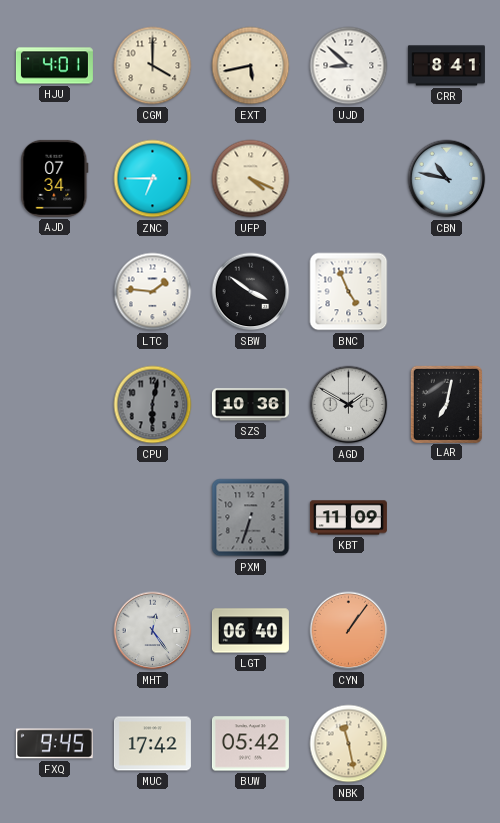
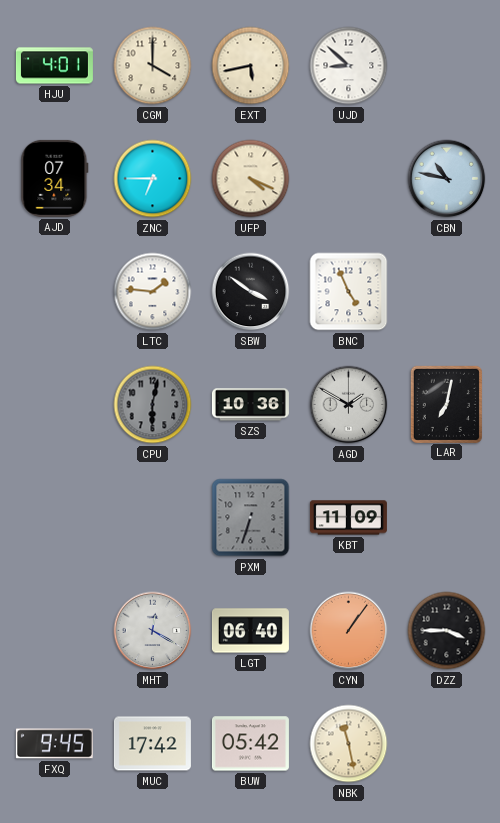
CRR: 8:41 -> none (446, 66)
MHT: 12:24 -> 12:20 (153, 631)
DZZ: none -> 3:45 (447, 631)
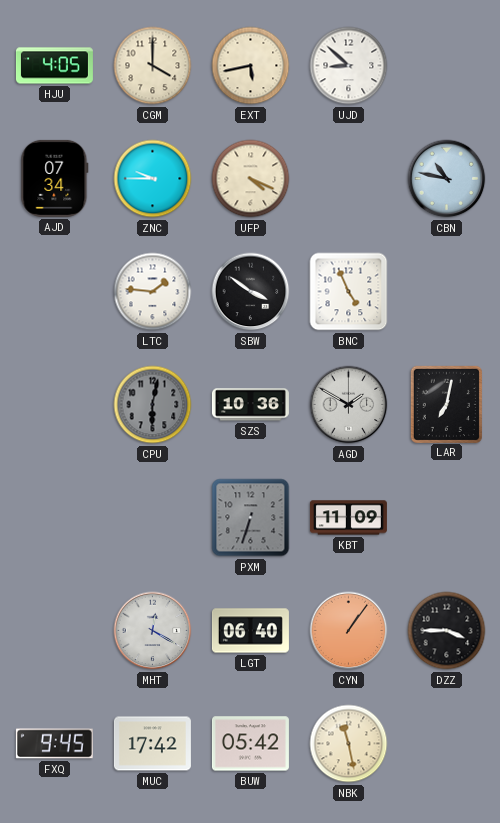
HJU: 4:01 -> 4:05 (54, 66)
ZNC: 6:45 -> 9:45 (153, 179)
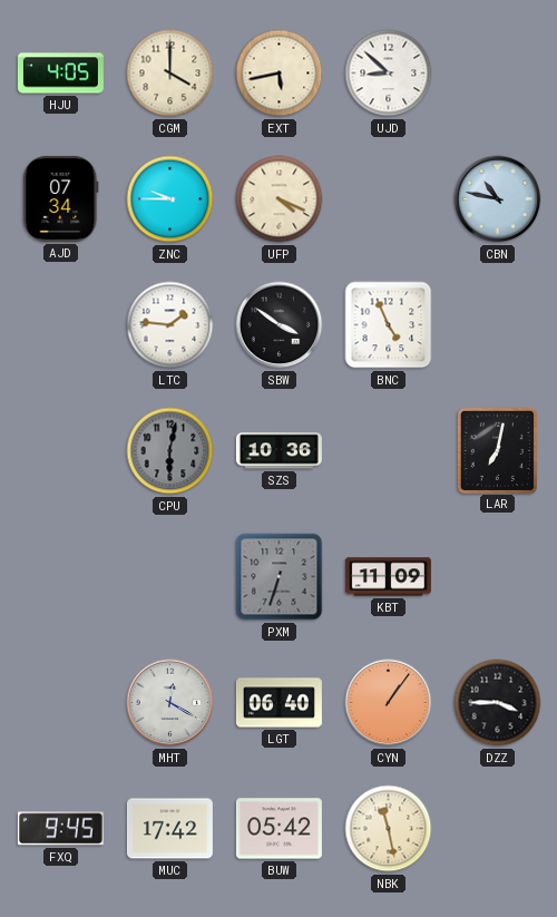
AGD: 1:50 -> none (349, 405)
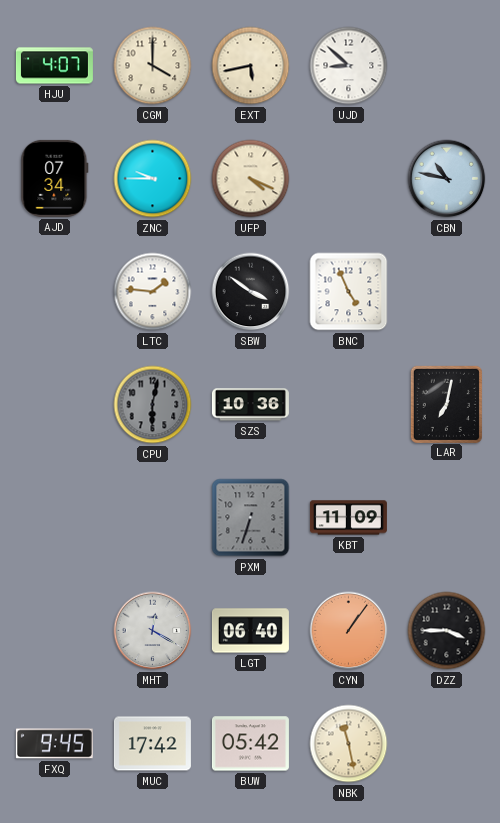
HJU: 4:05 -> 4:07 (54, 66)
